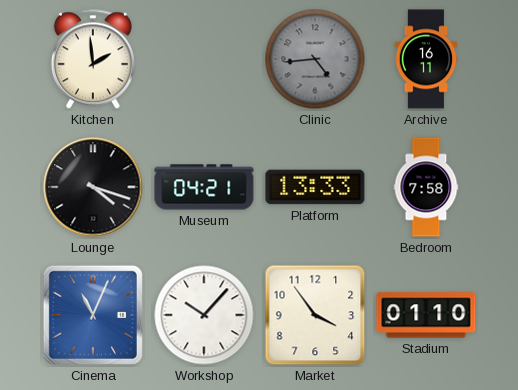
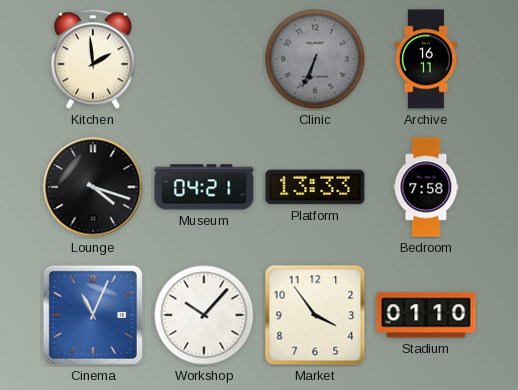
Clinic: 4:44 -> 6:34 (315, 59)
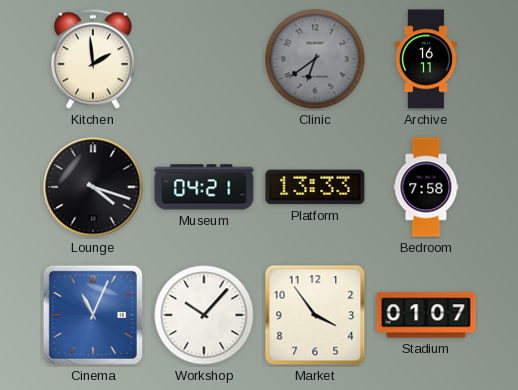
Clinic: 6:34 -> 6:39 (315, 59)
Stadium: 01:10 -> 01:07 (426, 315)
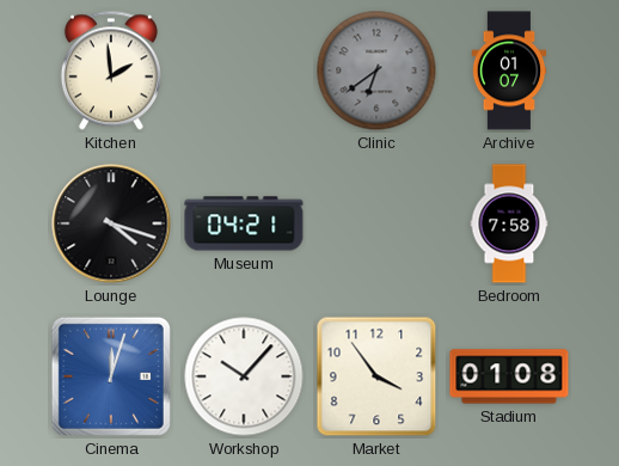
Archive: 16:11 -> 01:07 (509, 70)
Platform: 13:33 -> none (315, 187)
Cinema: 11:04 -> 12:03 (111, 376)
Stadium: 01:07 -> 01:08 (509, 376)
